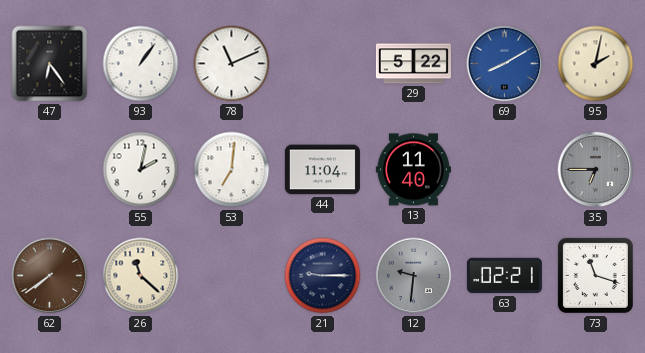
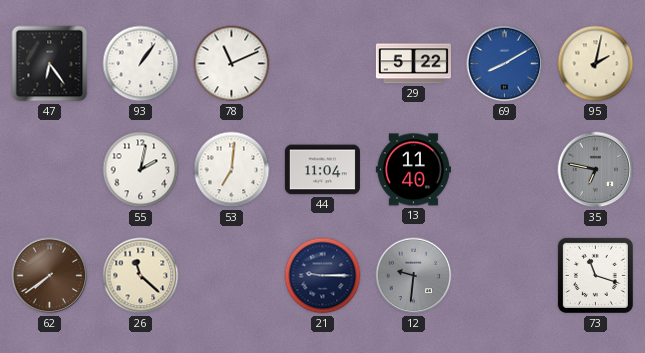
35: 6:45 -> 6:47 (596, 170)
63: 02:21 -> none (504, 276)
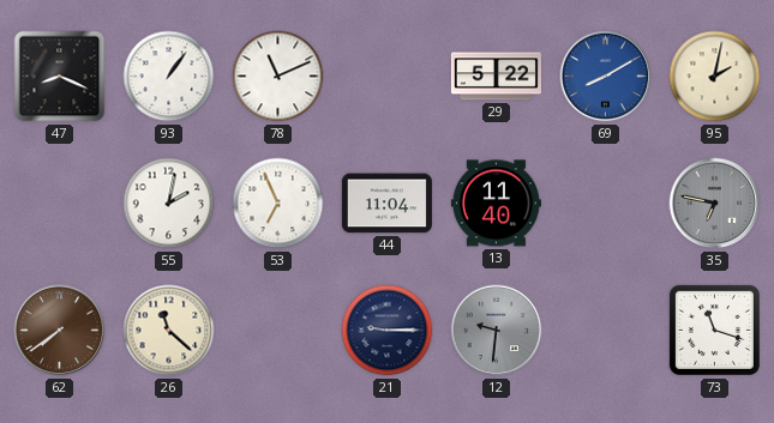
47: 6:24 -> 8:19 (60, 77)
53: 7:01 -> 6:56 (278, 204)
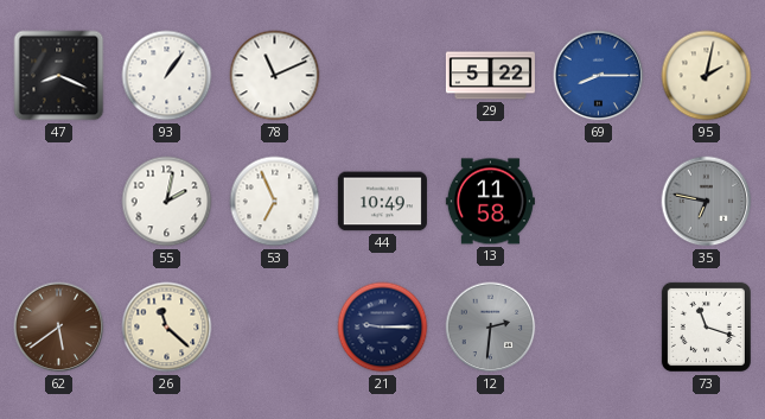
69: 8:10 -> 8:15 (599, 76)
44: 11:04 -> 10:49 (382, 202)
13: 11:40 -> 11:58 (490, 202)
62: 7:39 -> 5:39 (59, 328)
12: 9:31 -> 2:31 (491, 328)
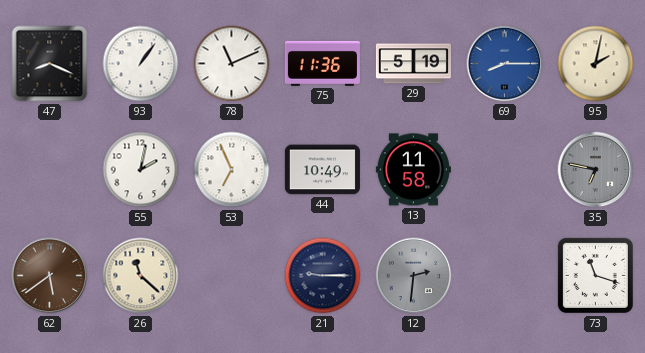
75: none -> 11:36 (322, 63)
29: 5:22 -> 5:19 (413, 64)
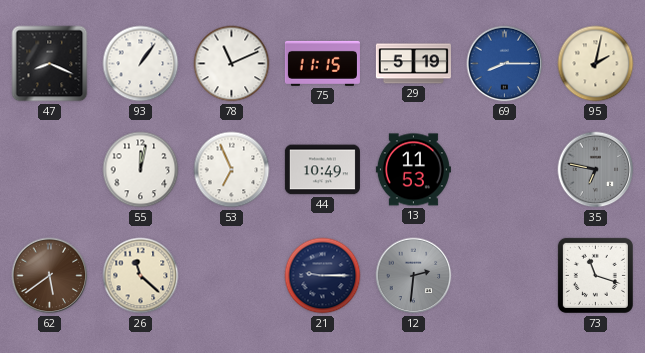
75: 11:36 -> 11:15 (322, 63)
55: 2:02 -> 12:02 (141, 170)
13: 11:58 -> 11:53 (413, 170)
